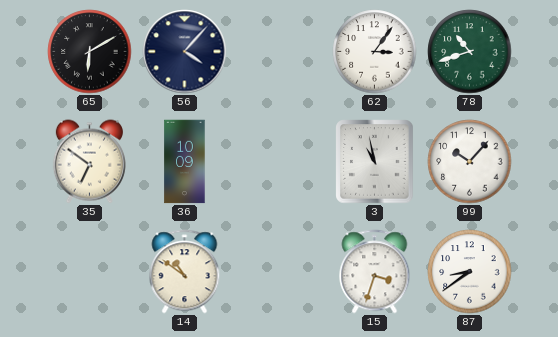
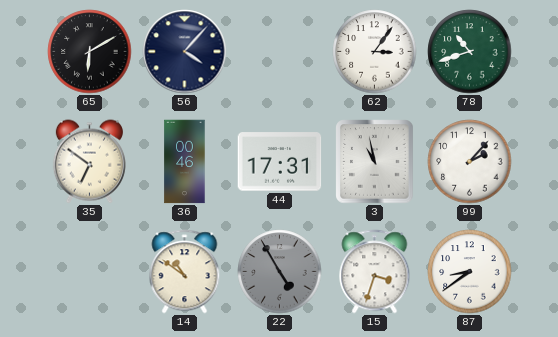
36: 10:09 -> 00:46 (185, 162)
44: none -> 17:31 (280, 162)
99: 10:07 -> 2:07 (470, 162)
22: none -> 4:55 (280, 272)
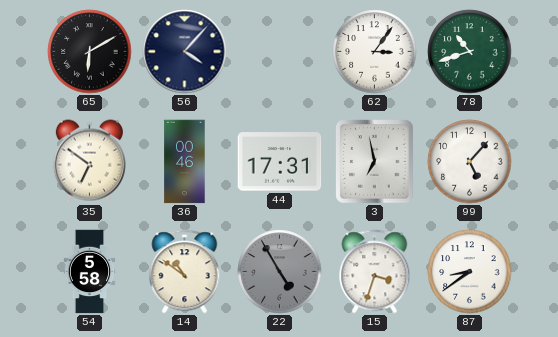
3: 10:58 -> 6:58 (375, 162)
99: 2:07 -> 5:07 (470, 162)
54: none -> 5:58 (90, 272)
